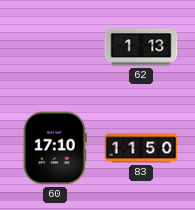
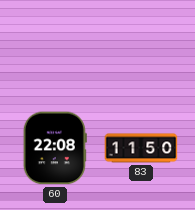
62: 1:13 -> none (141, 47)
60: 17:10 -> 22:08 (55, 148)
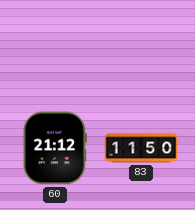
60: 22:08 -> 21:12 (55, 148)
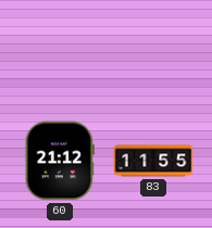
83: 11:50 -> 11:55 (153, 161)
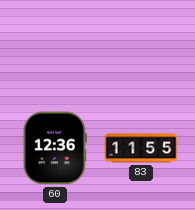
60: 21:12 -> 12:36 (55, 148)
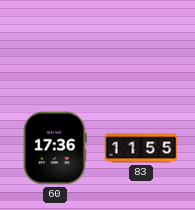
60: 12:36 -> 17:36 (55, 148)
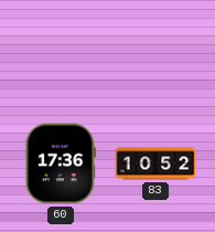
83: 11:55 -> 10:52 (155, 164)
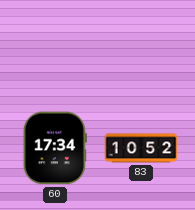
60: 17:36 -> 17:34 (55, 148)
